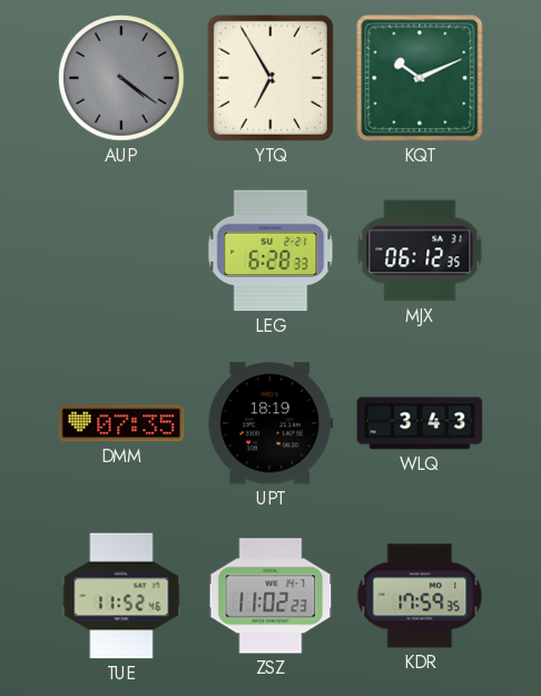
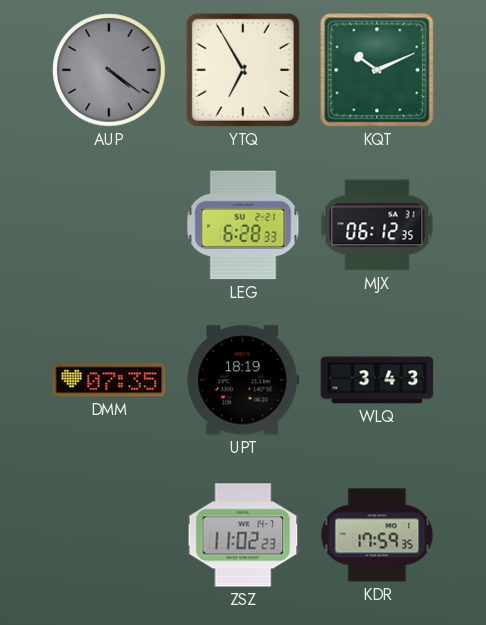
TUE: 11:52 -> none (121, 596)
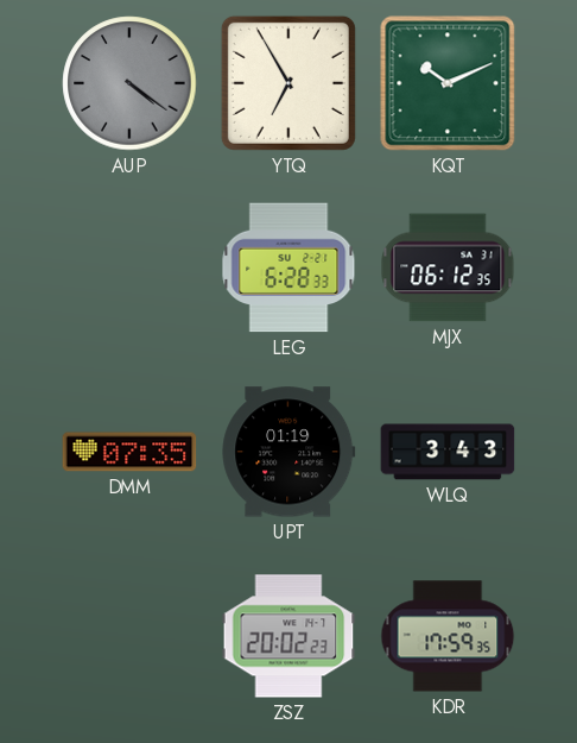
UPT: 18:19 -> 01:19 (288, 452)
ZSZ: 11:02 -> 20:02 (288, 636)
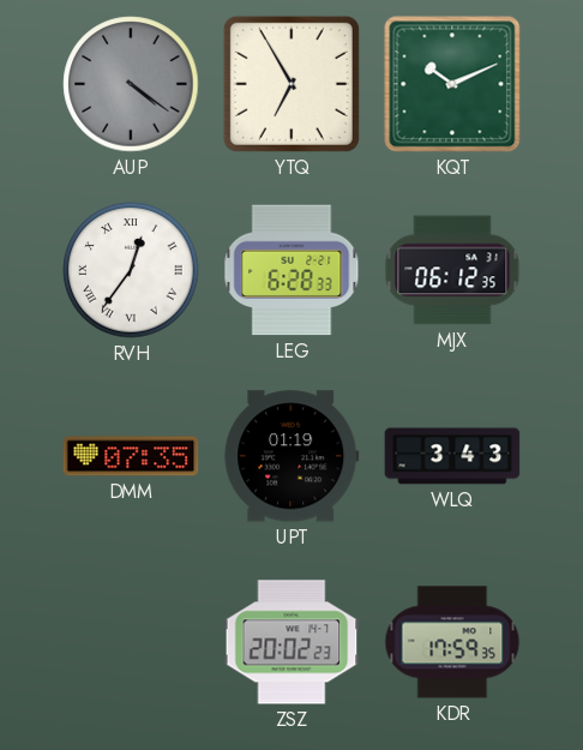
RVH: none -> 12:36 (131, 270)
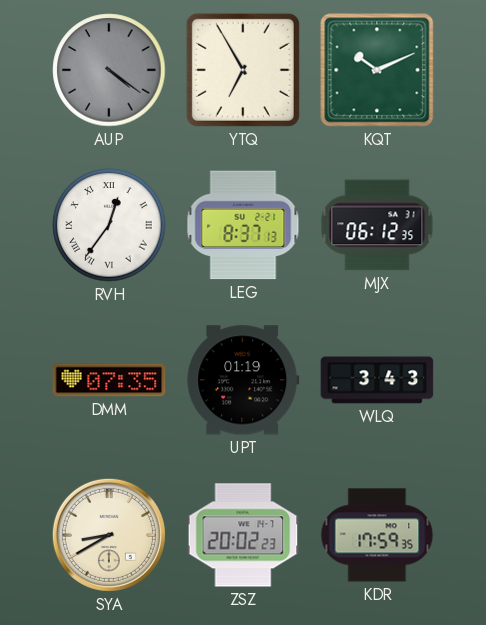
LEG: 6:28 -> 8:37 (243, 225)
SYA: none -> 8:40 (109, 535)
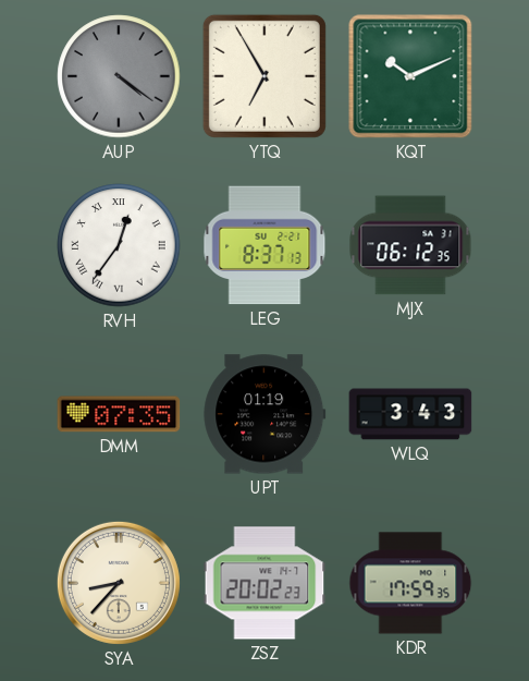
SYA: 8:40 -> 8:37 (119, 583)
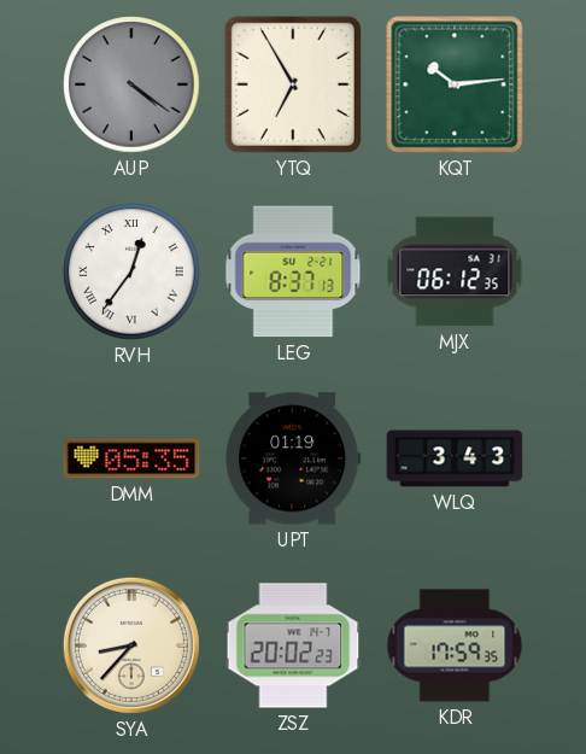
KQT: 10:11 -> 10:14 (455, 84)
DMM: 07:35 -> 05:35 (131, 458)
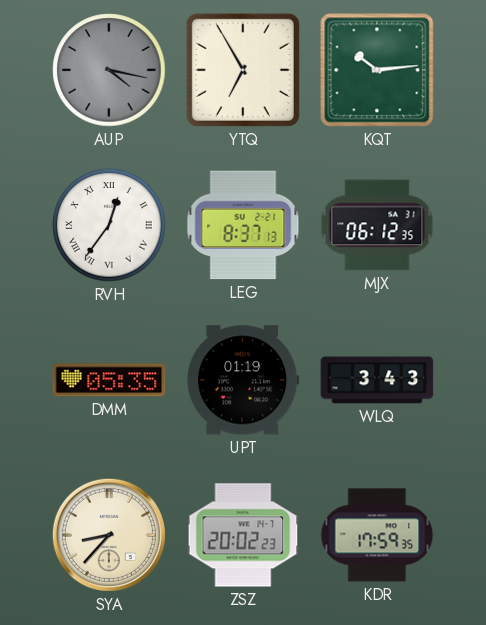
AUP: 4:21 -> 4:17 (109, 70)
